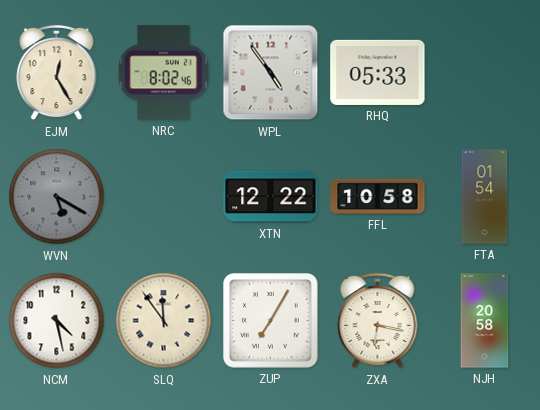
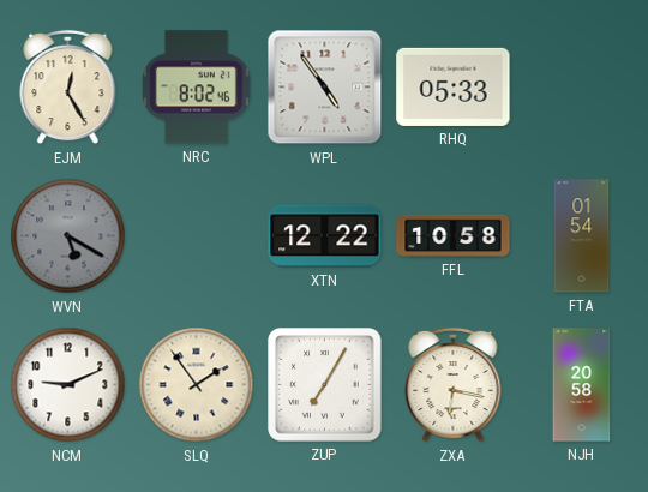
NCM: 4:28 -> 9:11 (68, 385)
SLQ: 11:54 -> 1:54 (197, 385)
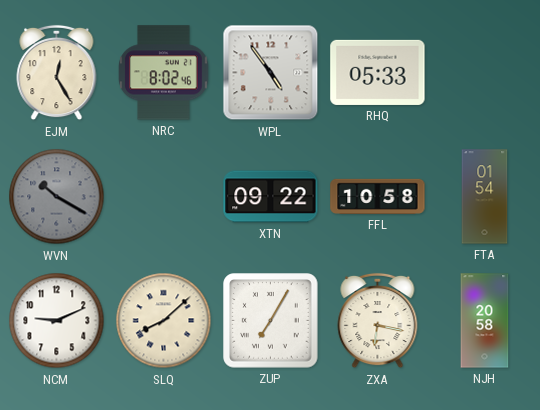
WVN: 5:20 -> 10:20 (57, 197)
XTN: 12:22 -> 09:22 (271, 197)
SLQ: 1:54 -> 8:08 (164, 321)
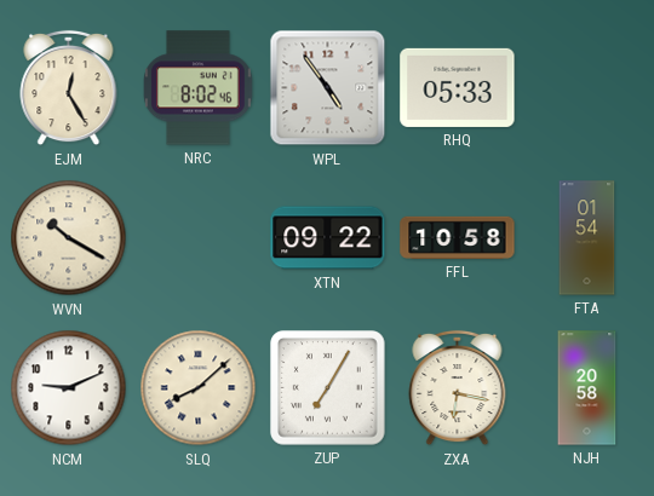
WVN dial: grey -> cream (69, 238)
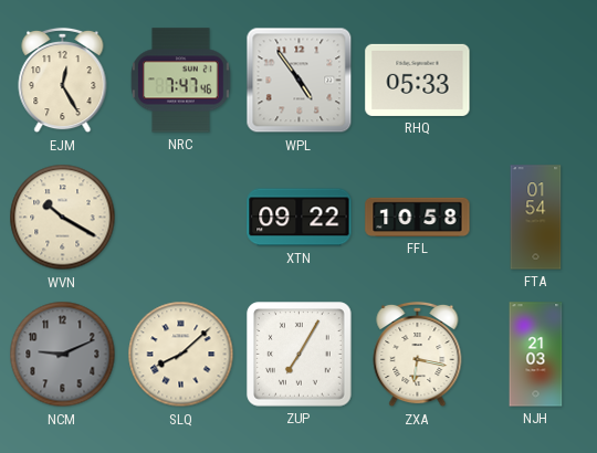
NRC: 8:02 -> 7:47 (181, 81)
NCM dial: white -> grey (63, 355)
NJH: 20:58 -> 21:03 (536, 355)
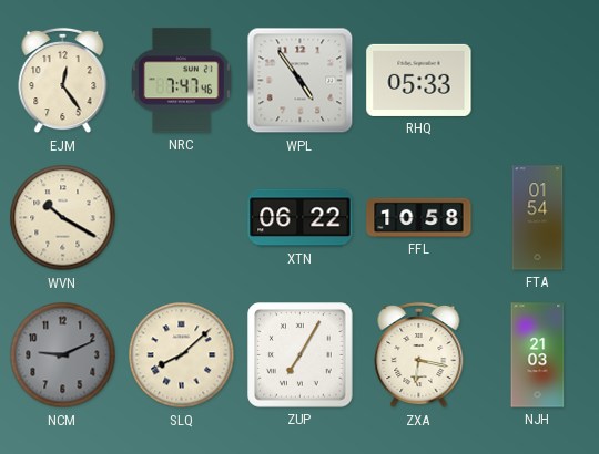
EJM: 12:25 -> 12:24 (63, 81)
XTN: 09:22 -> 06:22 (301, 218)
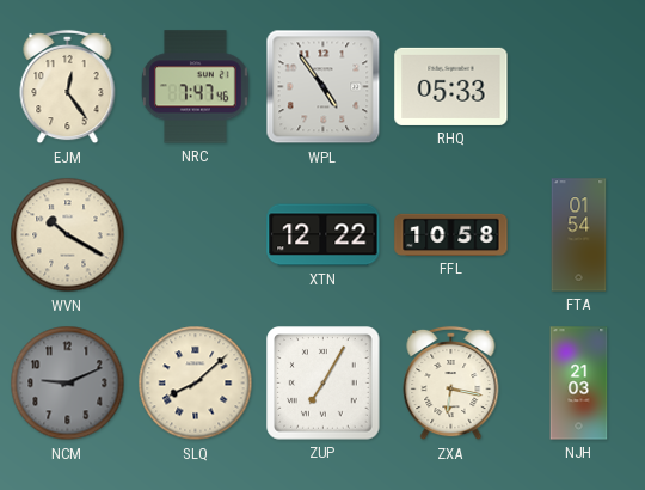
XTN: 06:22 -> 12:22 (324, 235)
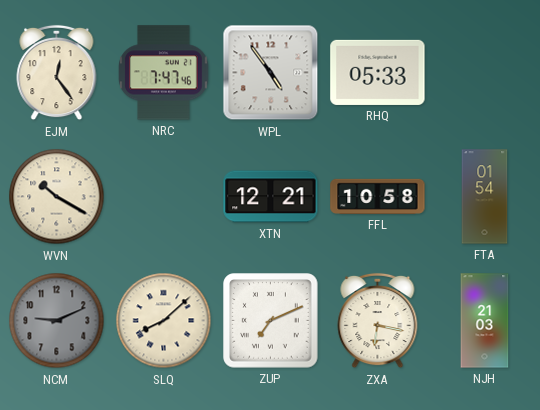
XTN: 12:22 -> 12:21 (271, 197)
ZUP: 7:05 -> 7:11 (271, 321)
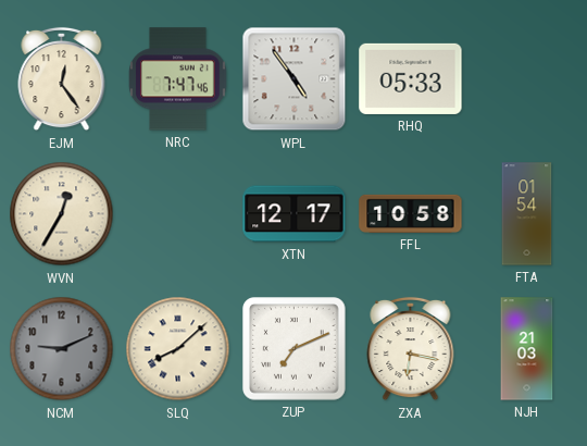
WVN: 10:20 -> 12:35 (62, 214)
XTN: 12:21 -> 12:17 (295, 214)
